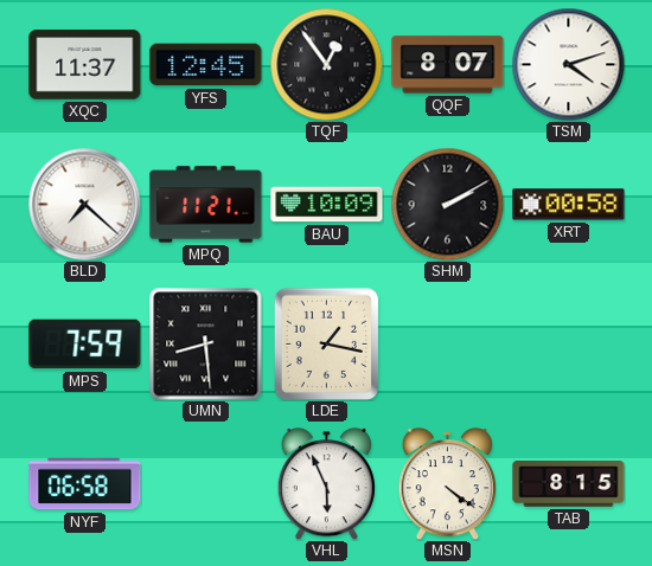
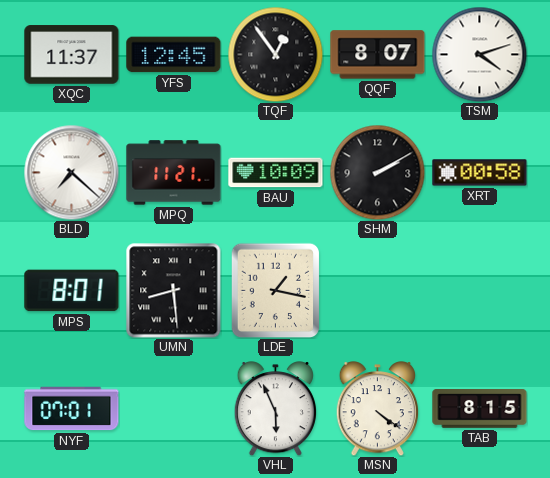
MPS: 7:59 -> 8:01 (72, 291)
NYF: 06:58 -> 07:01 (72, 409)
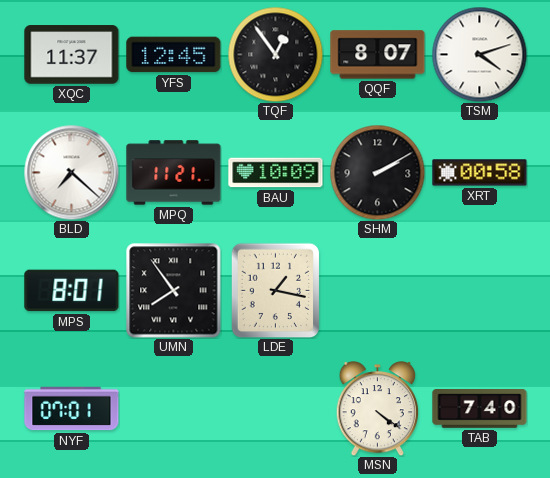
UMN: 8:29 -> 7:54 (173, 290)
VHL: 5:56 -> none (275, 409)
TAB: 8:15 -> 7:40 (480, 409)
